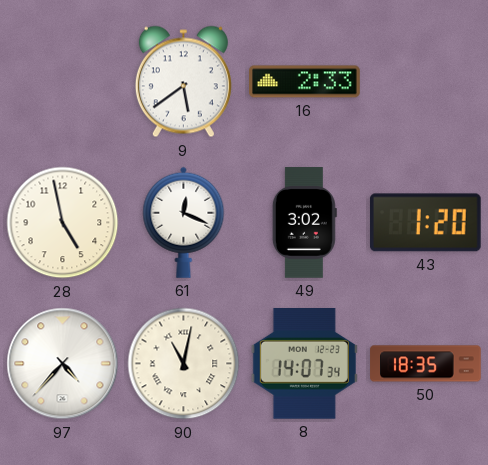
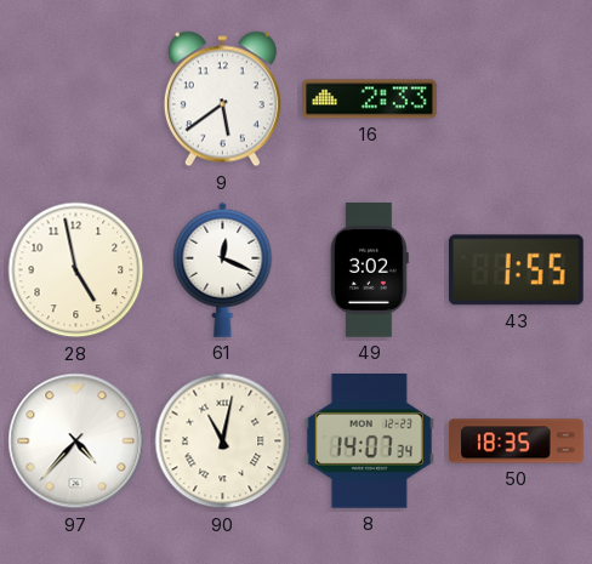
43: 1:20 -> 1:55 (516, 270)
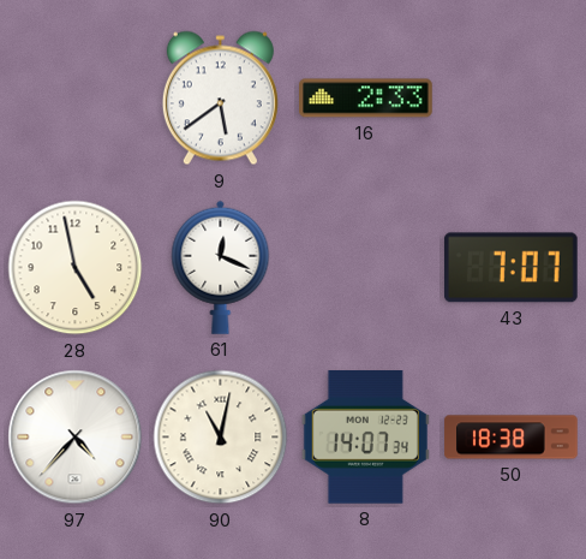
49: 3:02 -> none (369, 270)
43: 1:55 -> 7:07 (510, 268)
50: 18:35 -> 18:38 (512, 438)
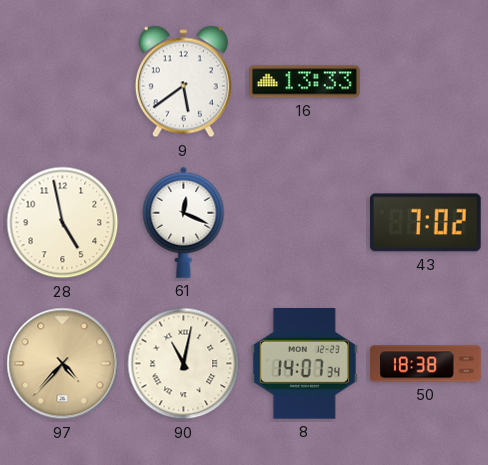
16: 2:33 -> 13:33 (305, 82)
43: 7:07 -> 7:02 (425, 223)
97 dial: white -> champagne (63, 364)
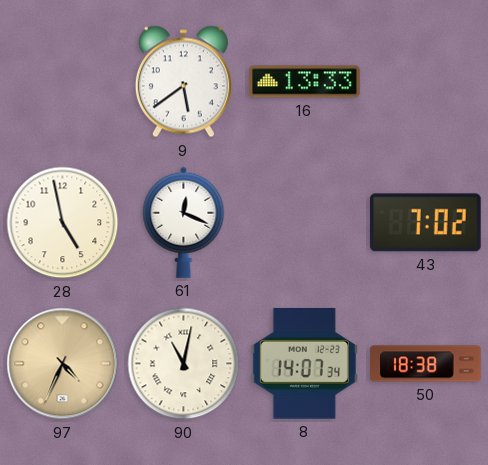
97: 4:37 -> 4:34 (63, 364)
